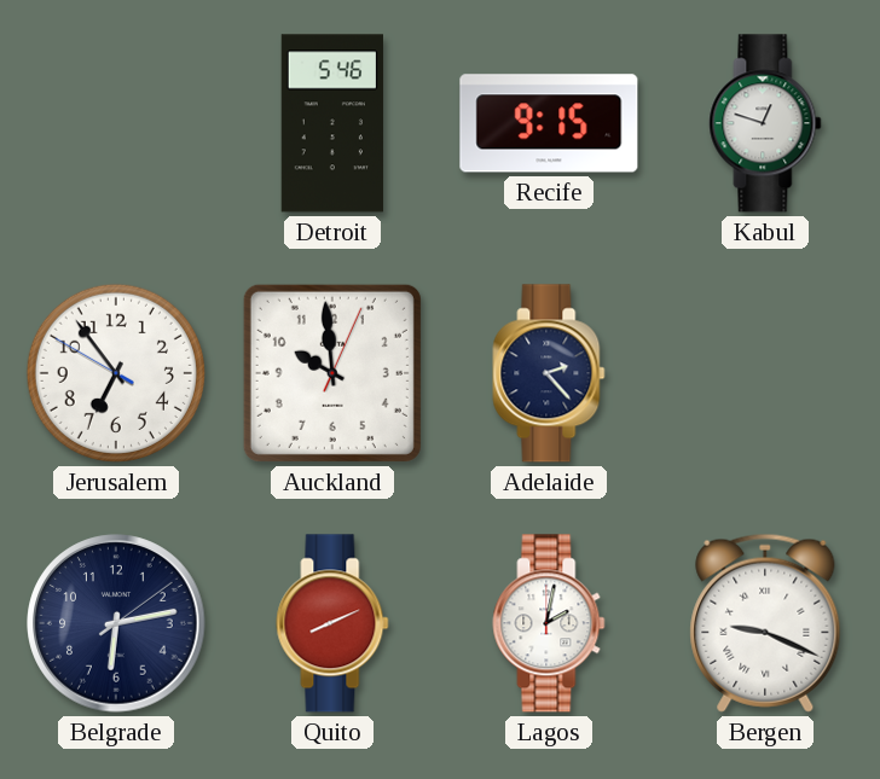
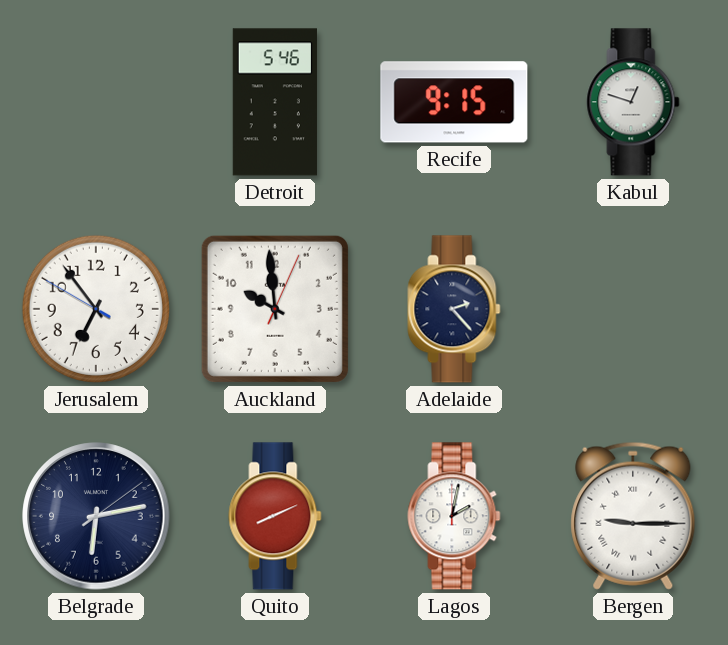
Bergen: 9:19 -> 9:15 (633, 516)
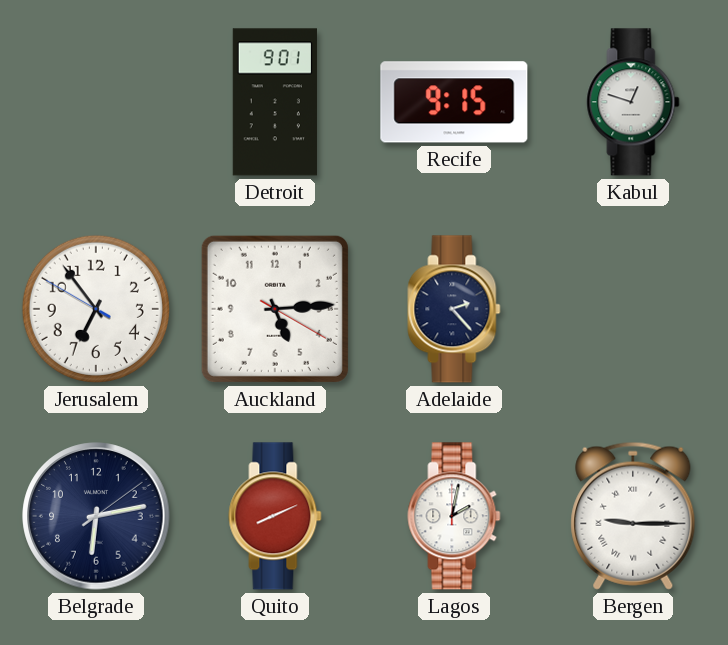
Detroit: 5:46 -> 9:01 (275, 102)
Auckland: 9:59 -> 5:14 (275, 309)
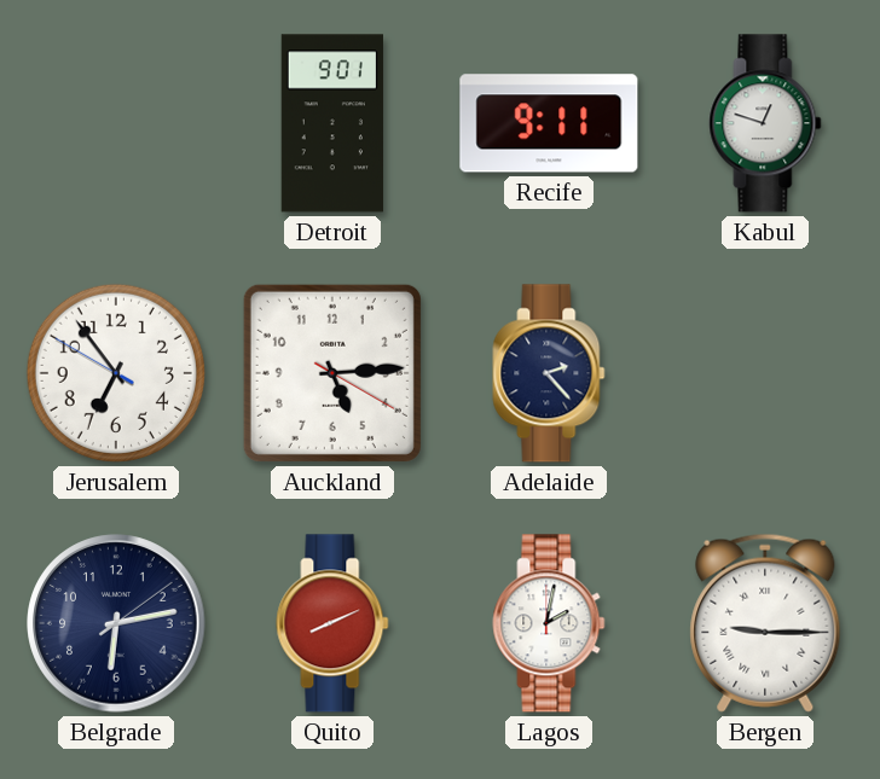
Recife: 9:15 -> 9:11 (549, 123)
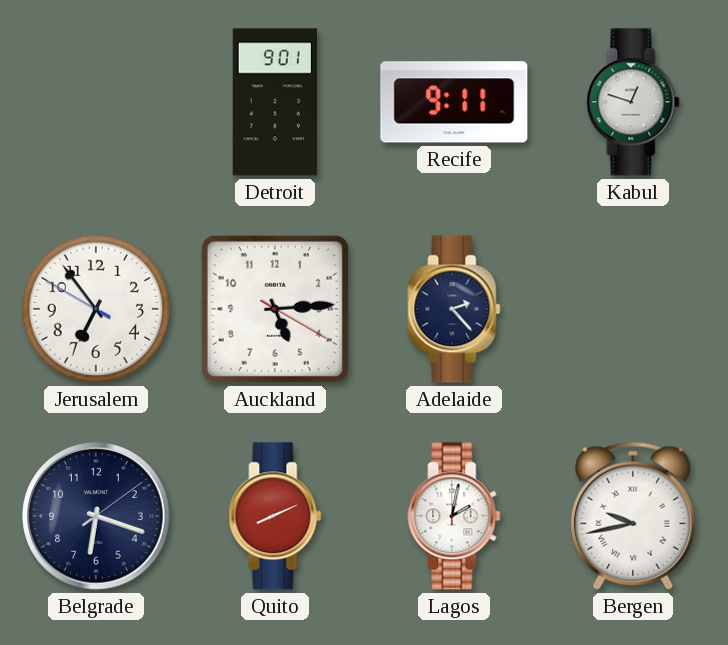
Belgrade: 6:13 -> 6:18 (96, 516)
Bergen: 9:15 -> 9:43 (633, 516)
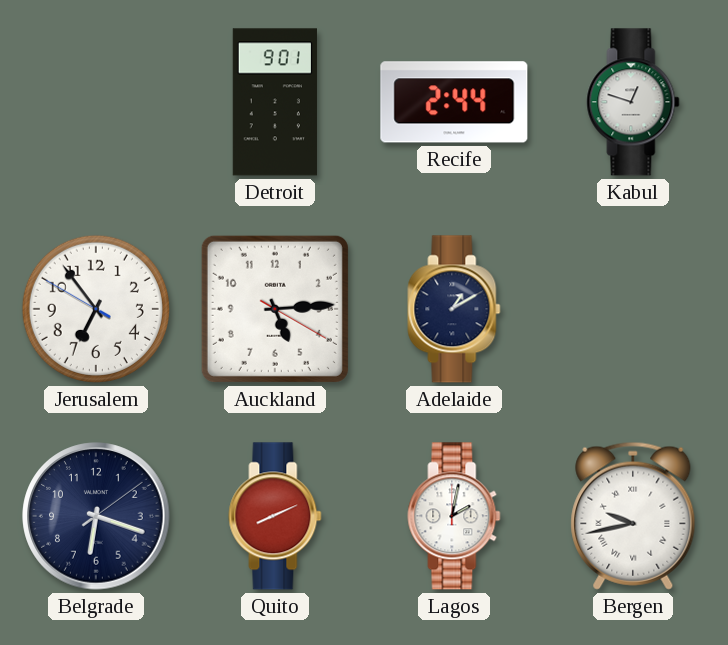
Recife: 9:11 -> 2:44 (454, 102)
Adelaide: 2:23 -> 1:10 (454, 309)
